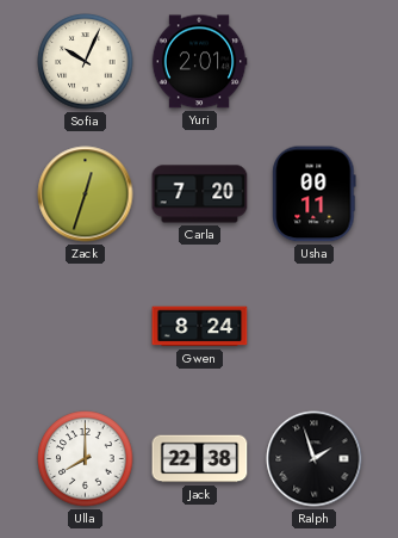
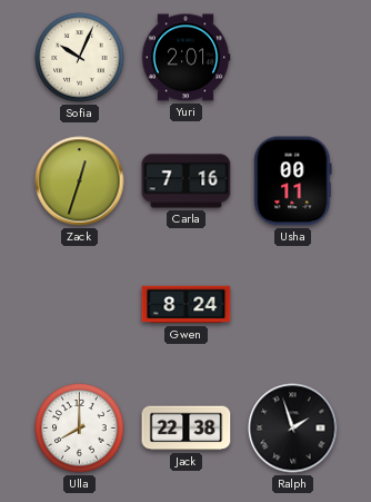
Carla: 7:20 -> 7:16 (187, 181)
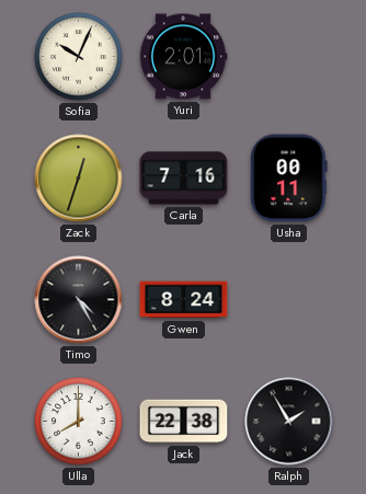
Timo: none -> 4:25 (79, 300)
Ralph: 1:57 -> 1:55 (289, 422)
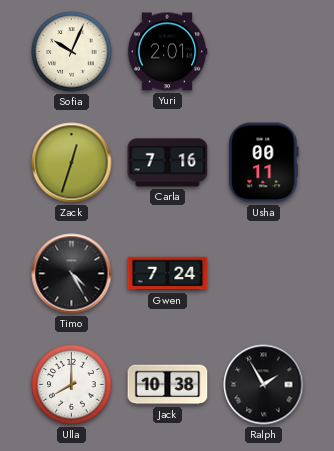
Gwen: 8:24 -> 7:24 (168, 274)
Jack: 22:38 -> 10:38 (168, 385)
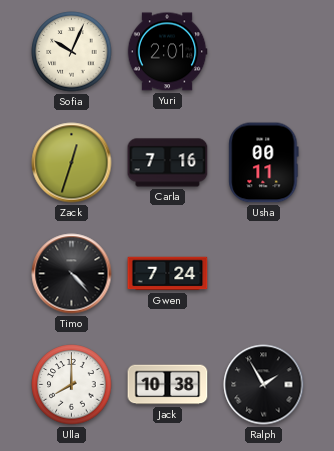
Timo: 4:25 -> 4:23 (72, 274)
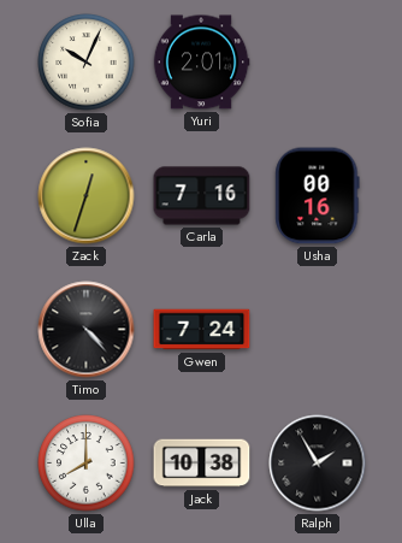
Usha: 00:11 -> 00:16 (318, 196)
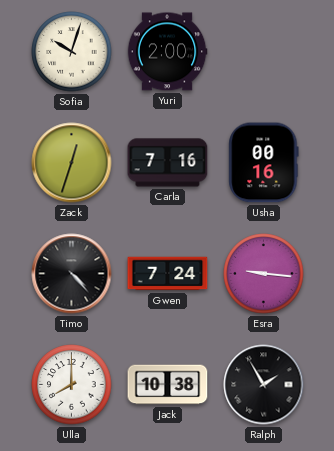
Sofia: 10:04 -> 10:03 (72, 52)
Yuri: 2:01 -> 2:00 (167, 52)
Esra: none -> 9:16 (264, 274)
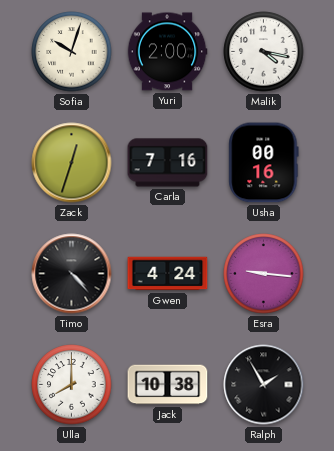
Malik: none -> 4:17 (264, 52)
Gwen: 7:24 -> 4:24 (168, 274)
